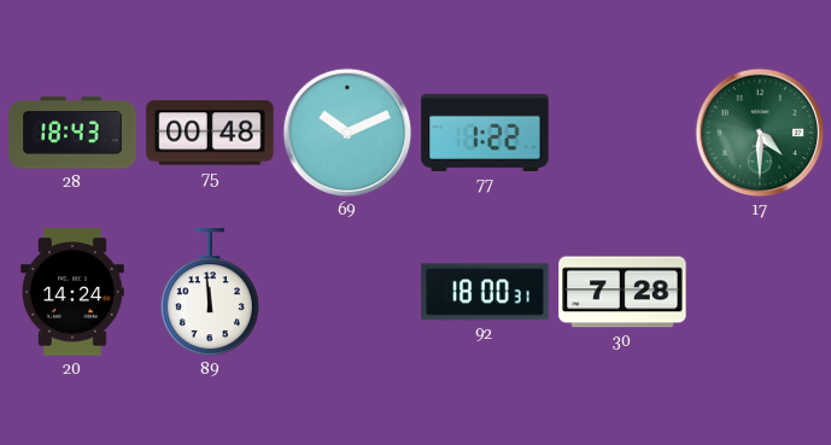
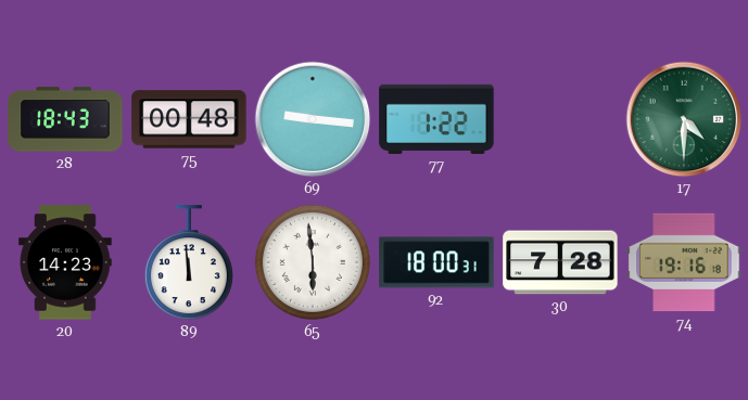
69: 10:11 -> 9:16 (313, 119)
20: 14:24 -> 14:23 (65, 262)
65: none -> 5:59 (313, 262)
74: none -> 19:16 (684, 262)
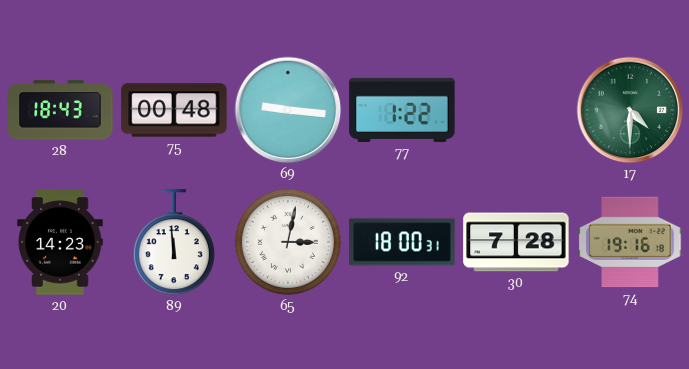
65: 5:59 -> 3:02 (288, 242)
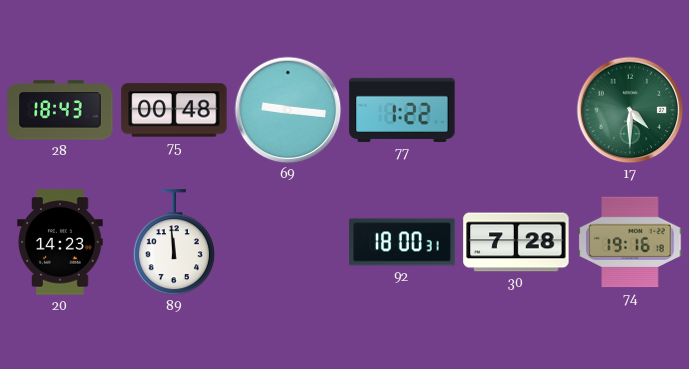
65: 3:02 -> none (288, 242)
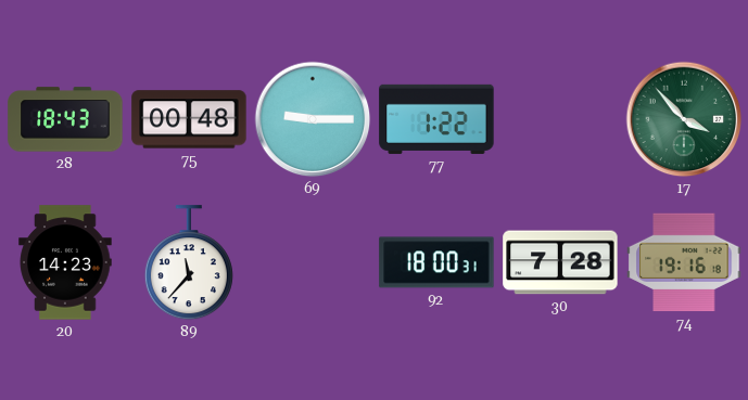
69: 9:16 -> 9:15 (313, 119)
17: 4:30 -> 3:53 (684, 119)
89: 11:59 -> 11:37 (189, 263)
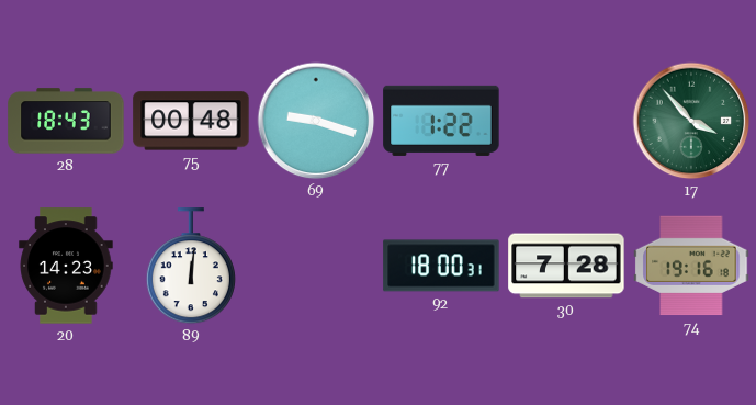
69: 9:15 -> 9:18 (316, 121)
89: 11:37 -> 12:01 (191, 267)
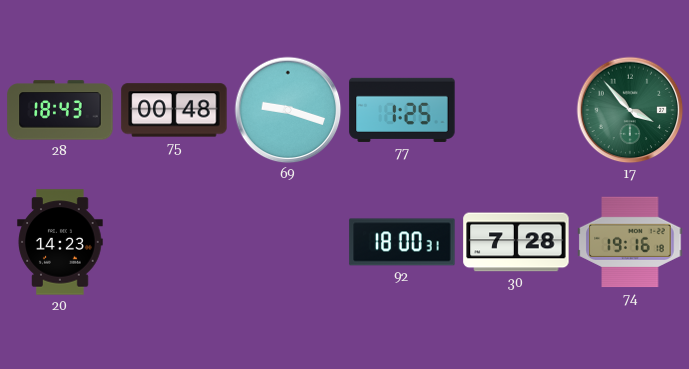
77: 1:22 -> 1:25 (402, 110)
89: 12:01 -> none (191, 267)
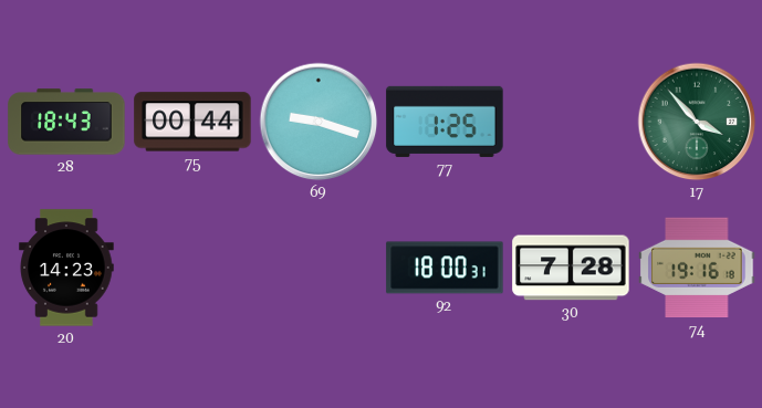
75: 00:48 -> 00:44 (192, 122)
